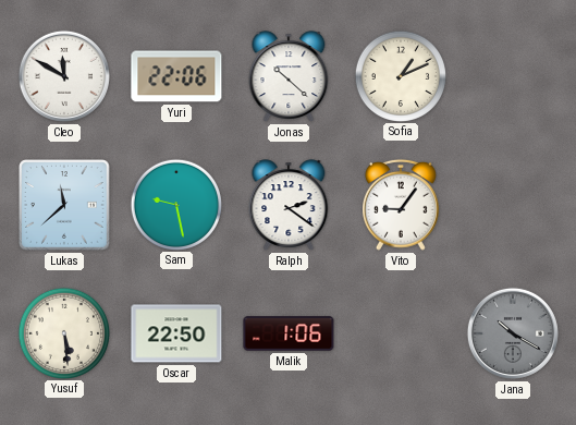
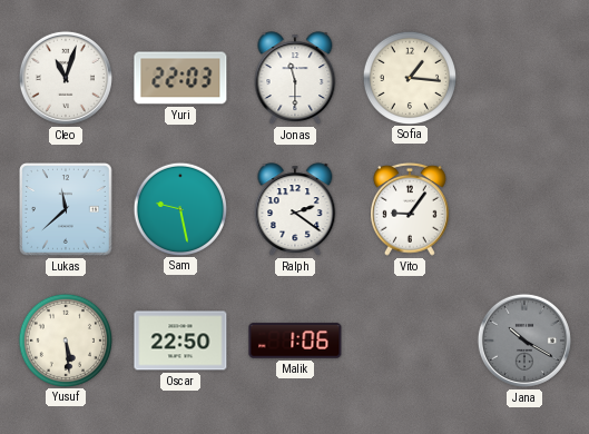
Cleo: 11:50 -> 11:03 (66, 78)
Yuri: 22:06 -> 22:03 (180, 78)
Jonas: 10:22 -> 11:30 (295, 78)
Sofia: 1:11 -> 1:16 (409, 77)
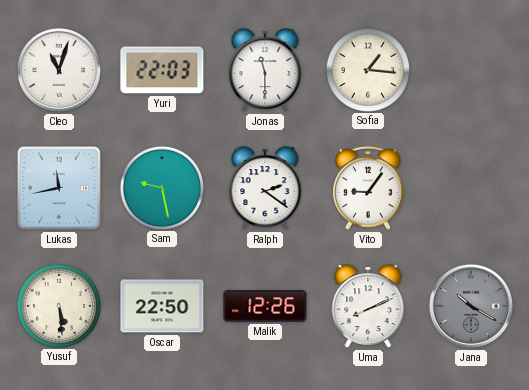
Lukas: 11:38 -> 11:43 (59, 188)
Malik: 1:06 -> 12:26 (265, 306)
Uma: none -> 8:11 (368, 306)
